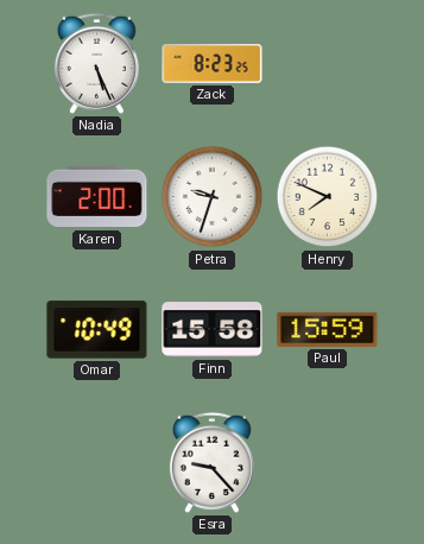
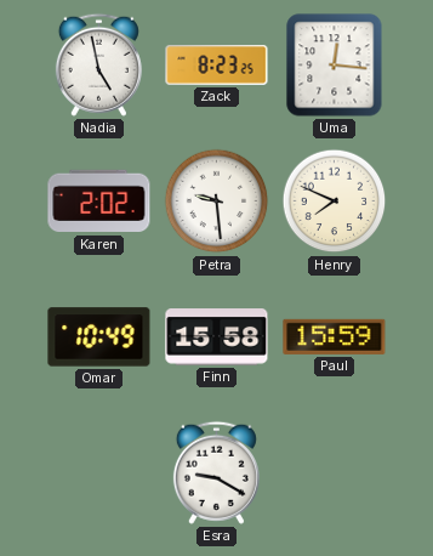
Nadia: 5:26 -> 4:58 (98, 64)
Uma: none -> 12:16 (335, 66)
Karen: 2:00 -> 2:02 (99, 202)
Petra: 9:33 -> 9:29 (217, 202)
Esra: 9:23 -> 9:20 (216, 472)
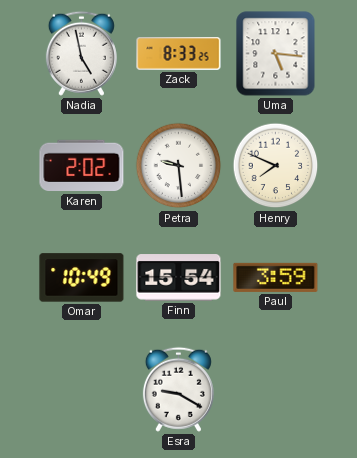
Zack: 8:23 -> 8:33 (179, 54)
Uma: 12:16 -> 5:16 (276, 54)
Finn: 15:58 -> 15:54 (179, 278)
Paul: 15:59 -> 3:59 (276, 277)
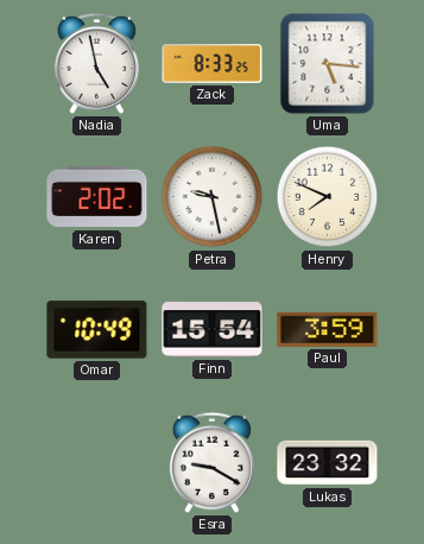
Petra: 9:29 -> 9:28 (213, 197)
Lukas: none -> 23:32 (328, 463)
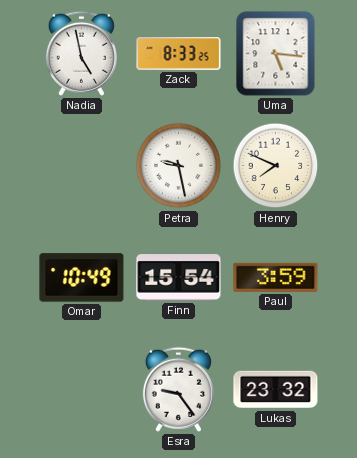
Karen: 2:02 -> none (97, 197)
Esra: 9:20 -> 9:24 (178, 389)
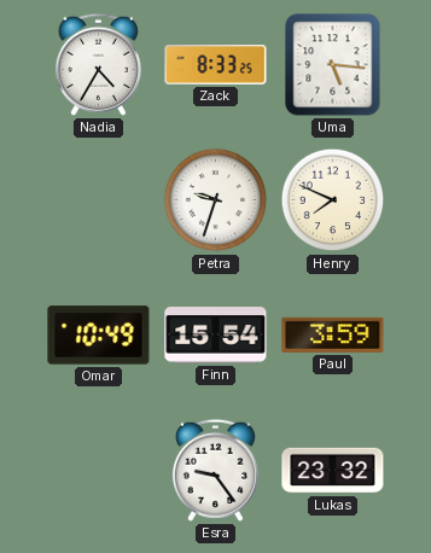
Nadia: 4:58 -> 4:35 (98, 64)
Petra: 9:28 -> 9:33 (216, 200)
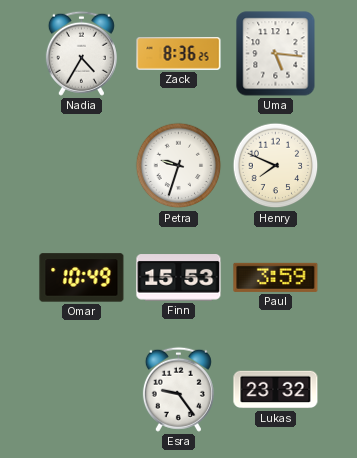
Zack: 8:33 -> 8:36 (179, 54)
Finn: 15:54 -> 15:53 (179, 278)
